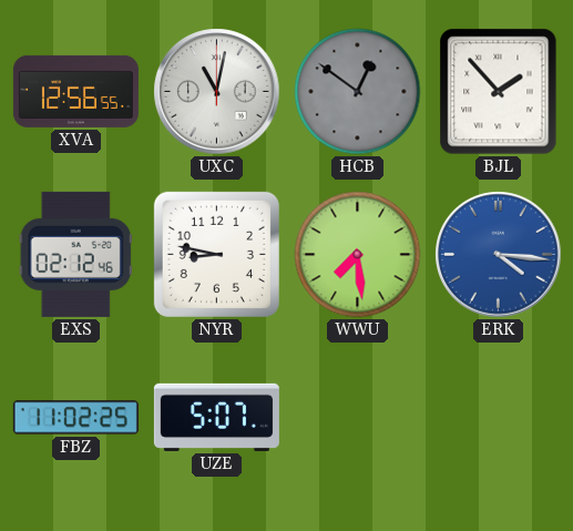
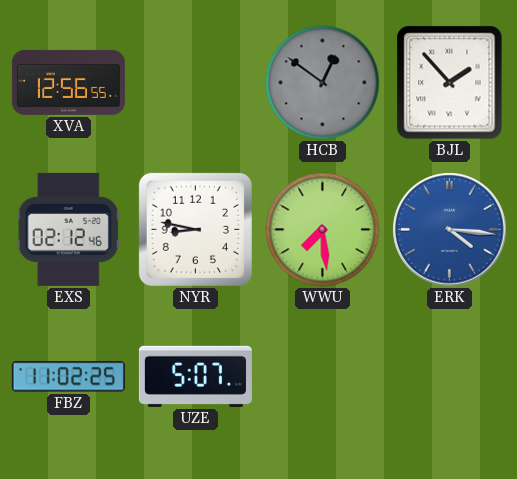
UXC: 11:02 -> none (217, 92)
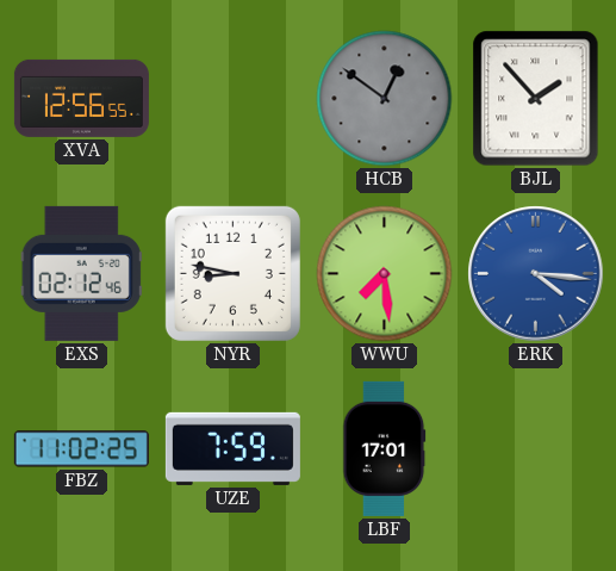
UZE: 5:07 -> 7:59 (232, 448)
LBF: none -> 17:01 (385, 448)
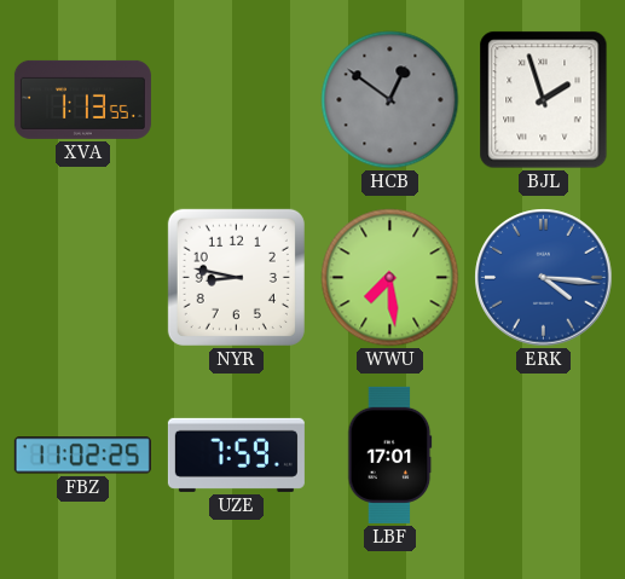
XVA: 12:56 -> 1:13 (82, 99)
BJL: 1:53 -> 1:57 (544, 100)
EXS: 02:12 -> none (81, 273)
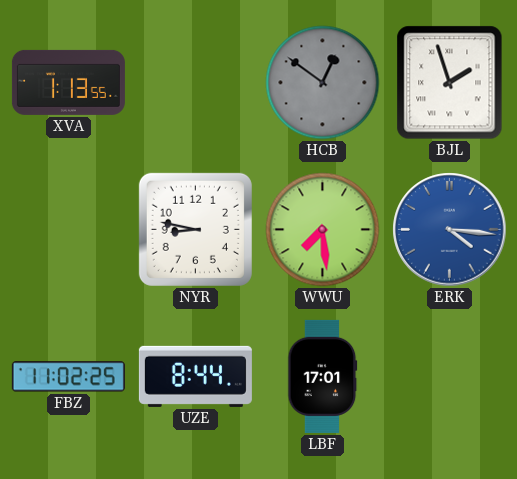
UZE: 7:59 -> 8:44 (195, 376)
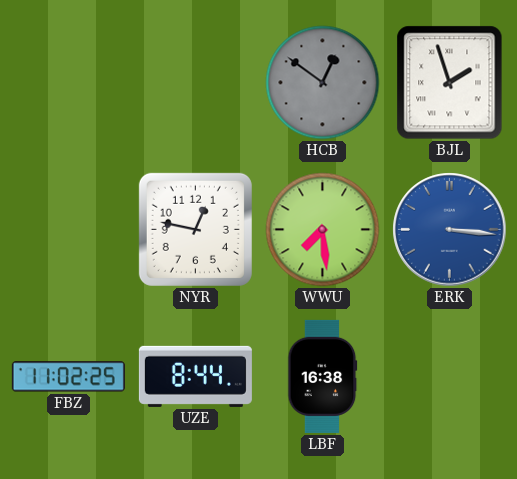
XVA: 1:13 -> none (68, 82)
NYR: 8:47 -> 12:47 (195, 229)
ERK: 4:16 -> 3:16 (450, 230)
LBF: 17:01 -> 16:38 (323, 376)
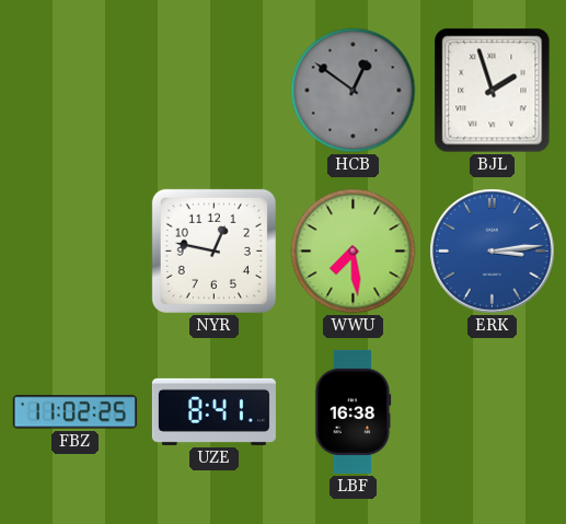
ERK: 3:16 -> 3:14 (493, 252)
UZE: 8:44 -> 8:41 (213, 411)
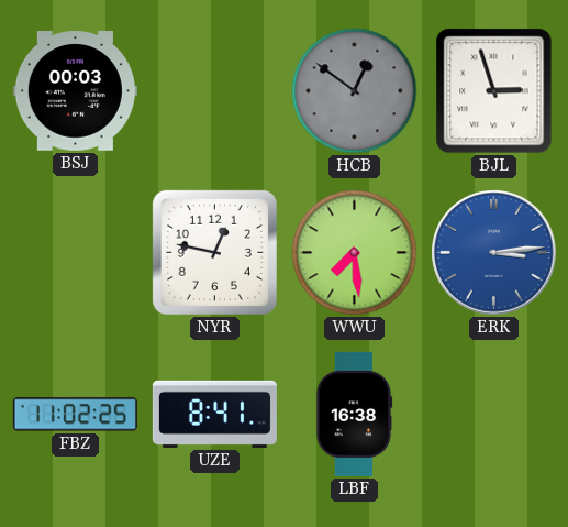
BSJ: none -> 00:03 (75, 91)
BJL: 1:57 -> 2:57 (494, 91)
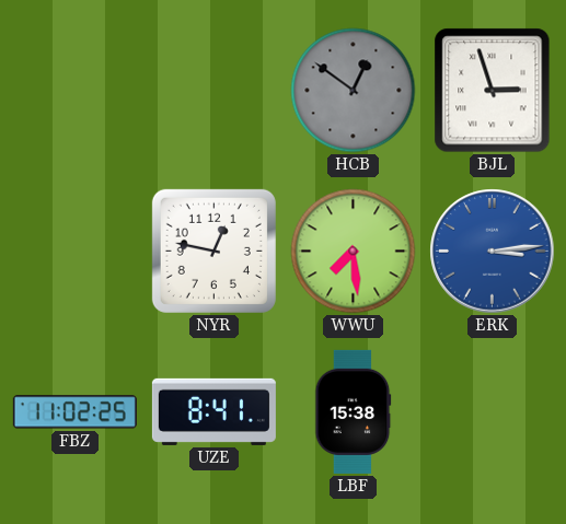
BSJ: 00:03 -> none (75, 91)
LBF: 16:38 -> 15:38 (354, 411)
